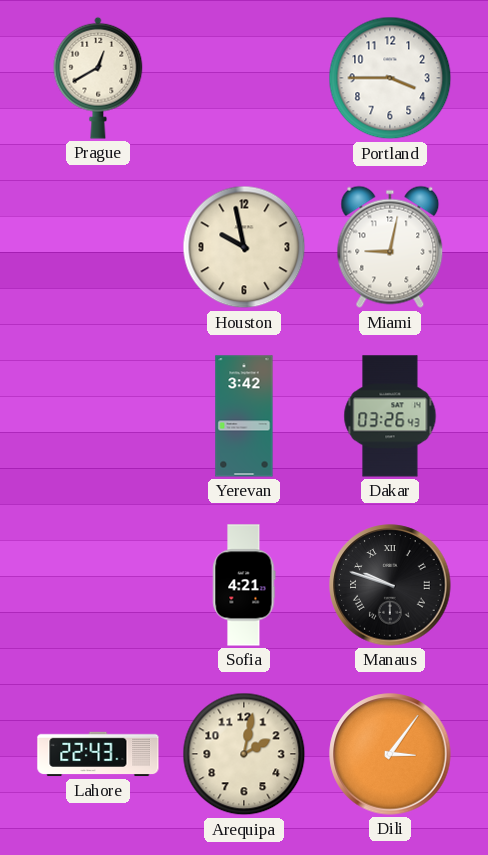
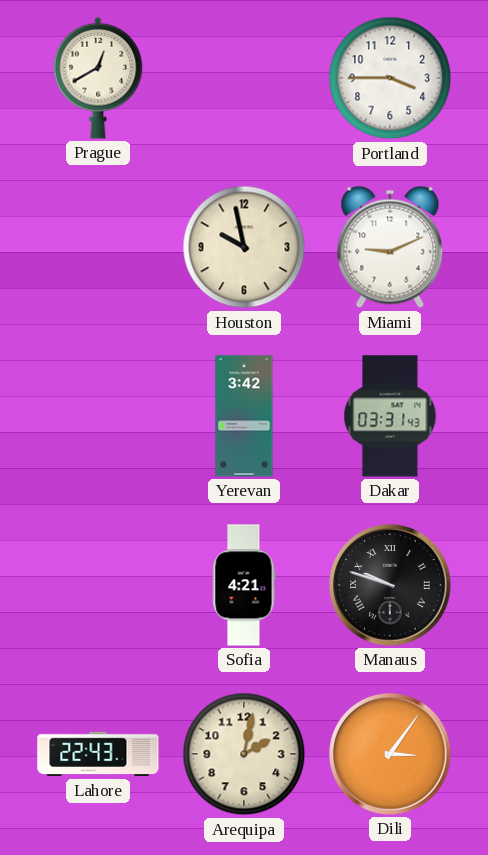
Miami: 9:02 -> 9:11 (390, 247)
Dakar: 03:26 -> 03:31 (390, 416)
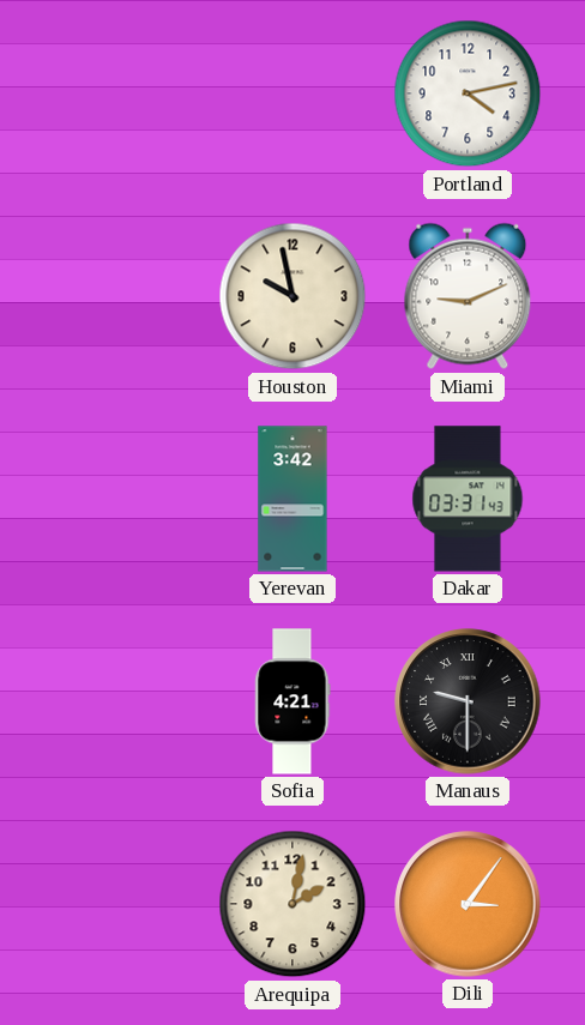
Prague: 12:40 -> none (98, 78)
Portland: 3:45 -> 4:13 (468, 94)
Manaus: 9:48 -> 9:30 (468, 701)
Lahore: 22:43 -> none (98, 754)
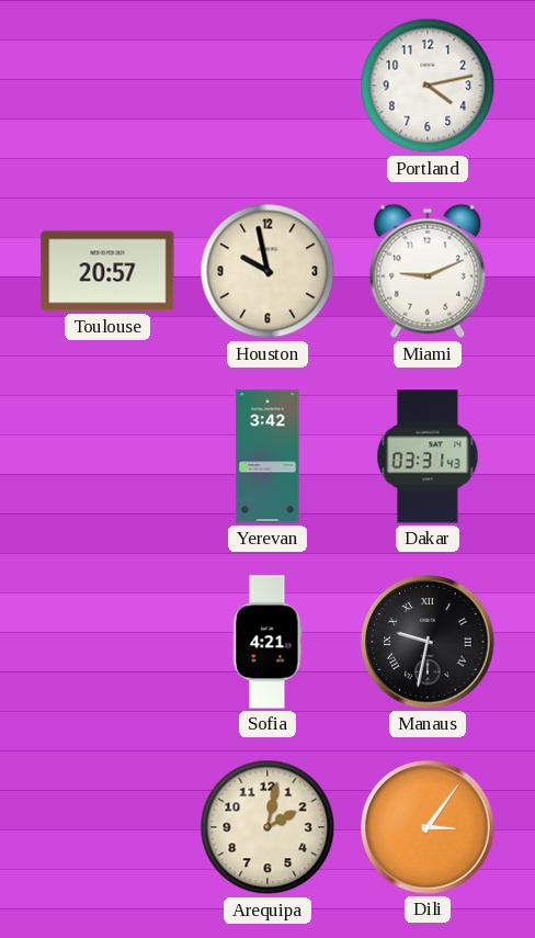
Toulouse: none -> 20:57 (107, 271)
Manaus: 9:30 -> 9:32 (428, 642)
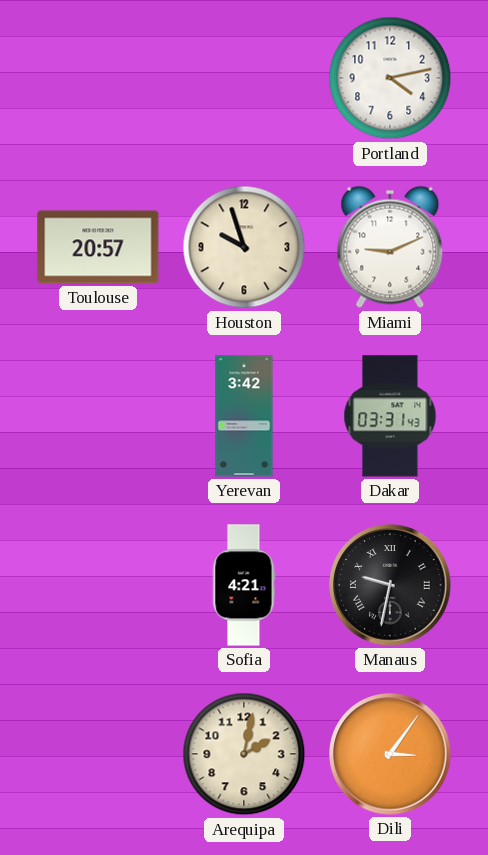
Houston: 9:58 -> 9:57 (244, 247)
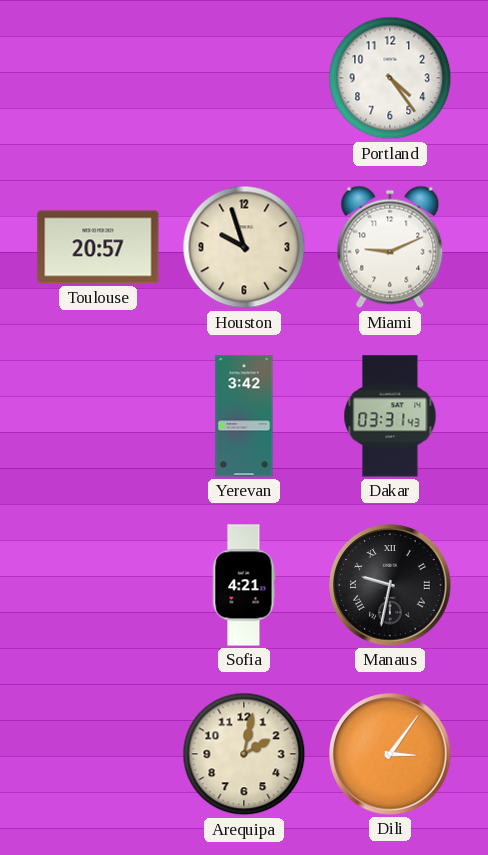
Portland: 4:13 -> 4:24 (390, 78)
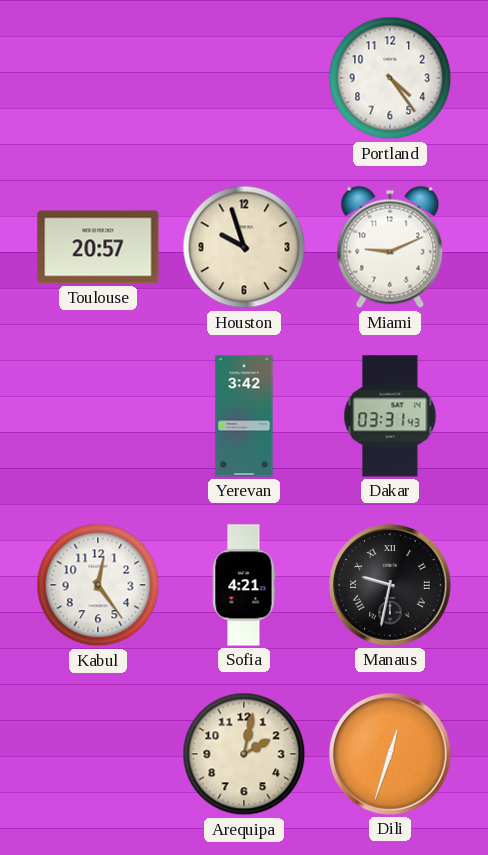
Kabul: none -> 12:24 (98, 585)
Dili: 3:06 -> 12:33 (390, 754)
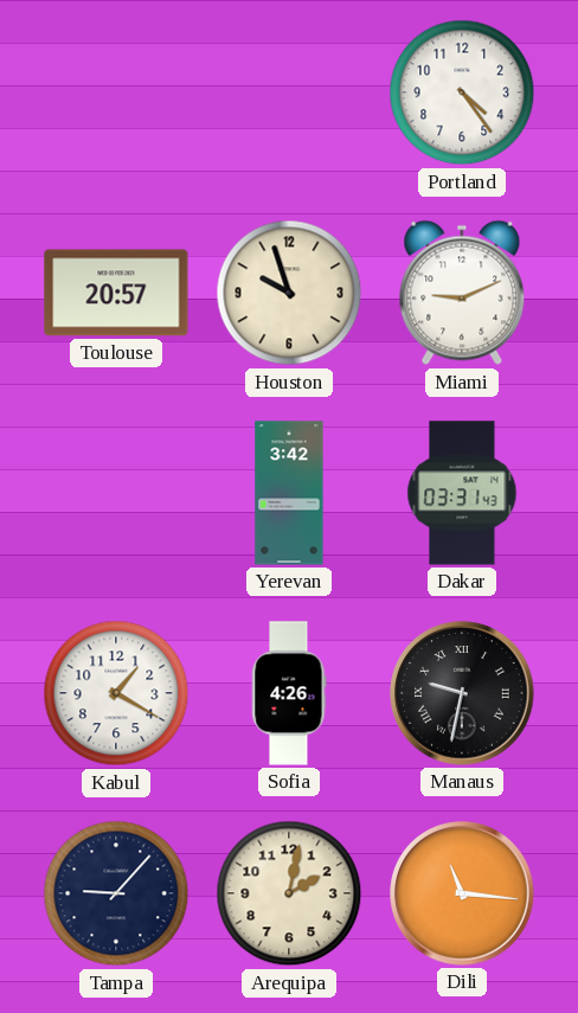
Kabul: 12:24 -> 1:20 (116, 693)
Sofia: 4:21 -> 4:26 (289, 693)
Tampa: none -> 9:07 (116, 893)
Dili: 12:33 -> 11:16 (462, 893)
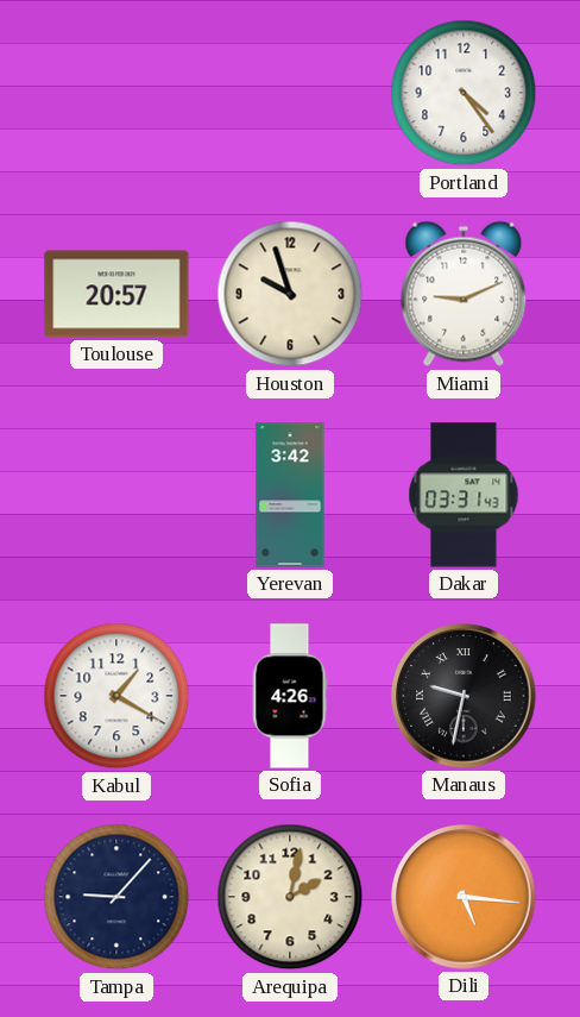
Dili: 11:16 -> 5:16 (464, 897)
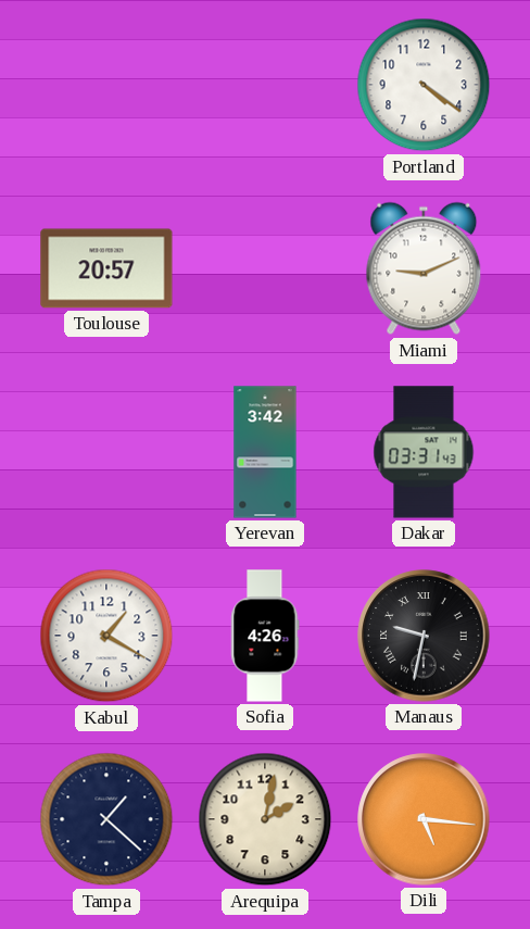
Portland: 4:24 -> 4:21 (424, 85)
Houston: 9:57 -> none (290, 294)
Tampa: 9:07 -> 1:22 (106, 819)
